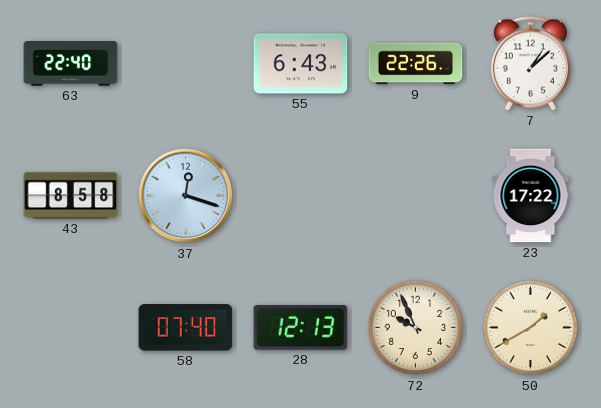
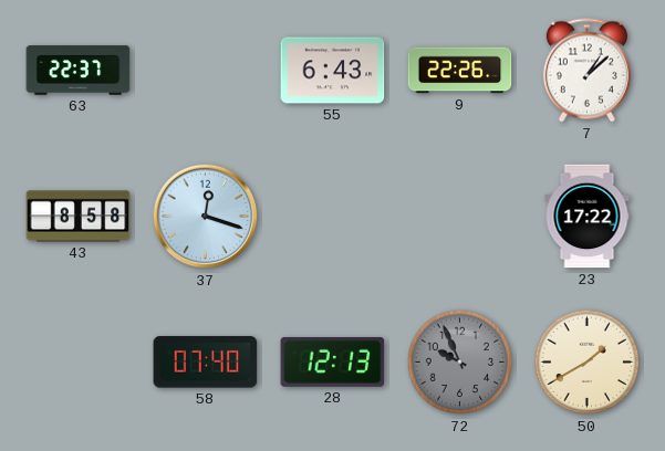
63: 22:40 -> 22:37 (79, 71)
72 dial: cream -> grey (460, 363)
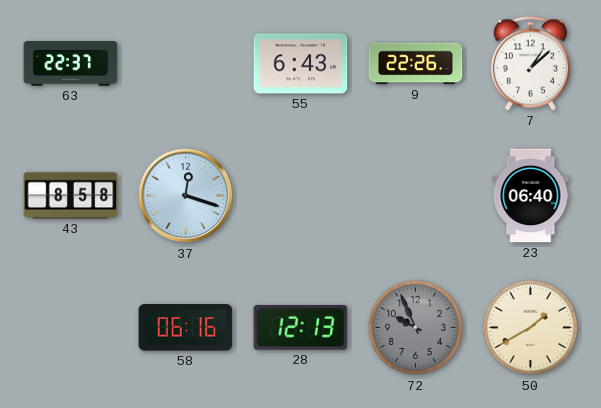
23: 17:22 -> 06:40 (531, 196)
58: 07:40 -> 06:16 (186, 328)
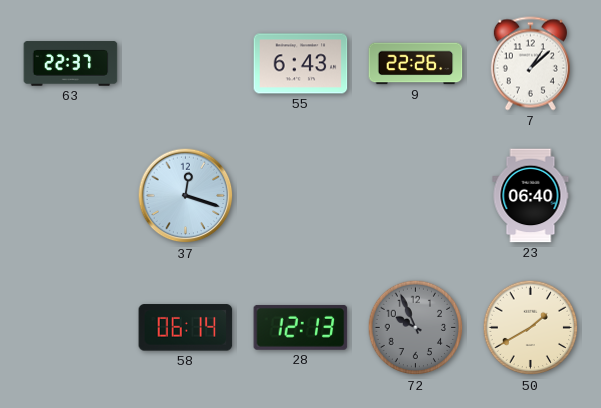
43: 8:58 -> none (71, 196)
58: 06:16 -> 06:14 (186, 328)
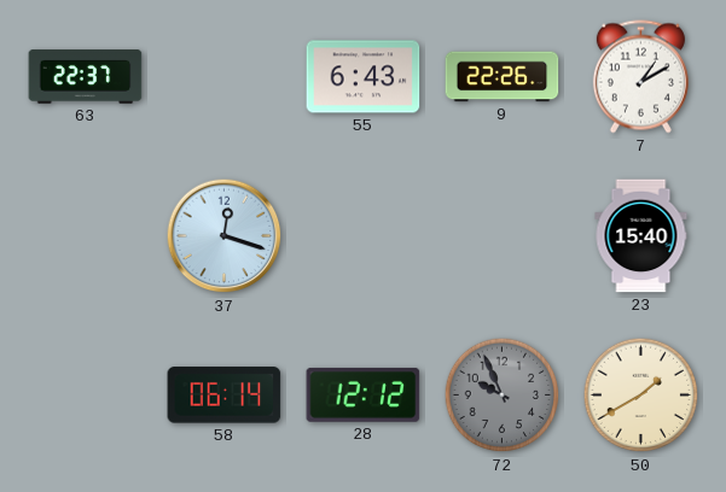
7: 1:08 -> 1:10 (640, 77)
23: 06:40 -> 15:40 (641, 236)
28: 12:13 -> 12:12 (364, 394)
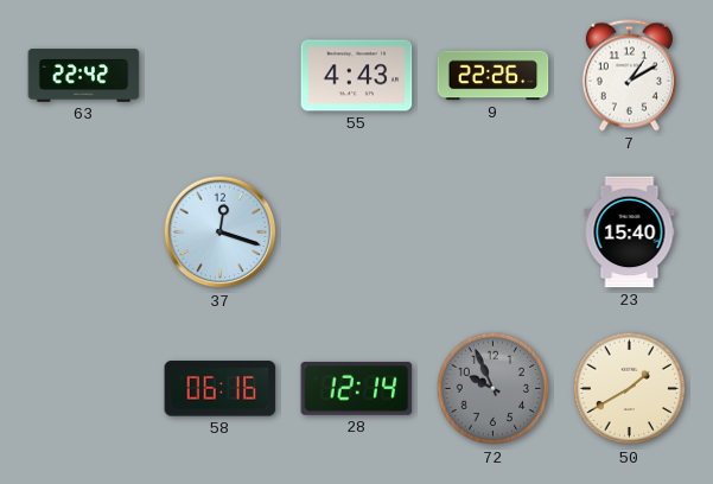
63: 22:37 -> 22:42 (84, 76)
55: 6:43 -> 4:43 (357, 76)
58: 06:14 -> 06:16 (221, 389)
28: 12:12 -> 12:14 (357, 388)
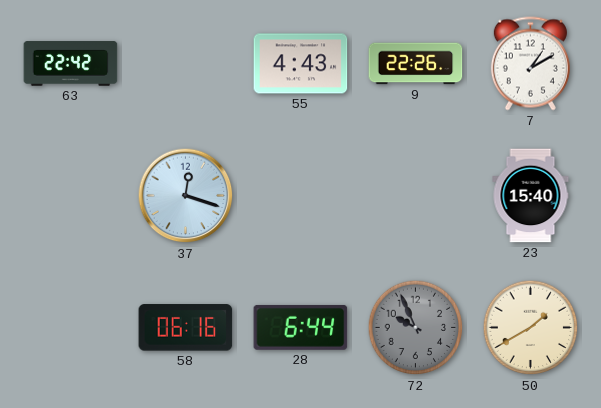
28: 12:14 -> 6:44 (301, 327)
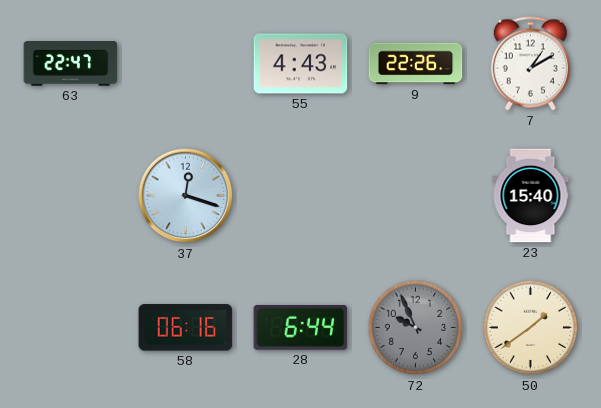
63: 22:42 -> 22:47 (71, 64)
50: 1:40 -> 1:39 (531, 328)
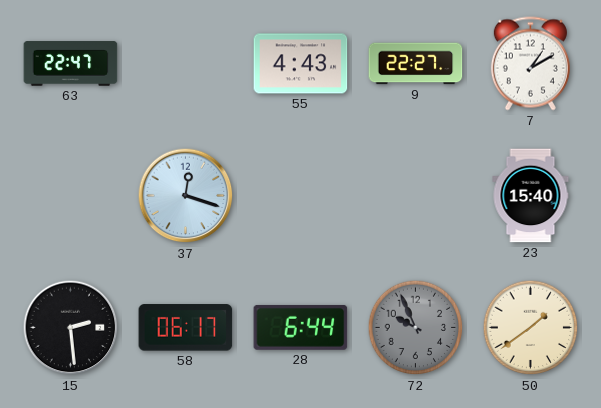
9: 22:26 -> 22:27 (416, 64)
15: none -> 2:29 (71, 328)
58: 06:16 -> 06:17 (186, 328)
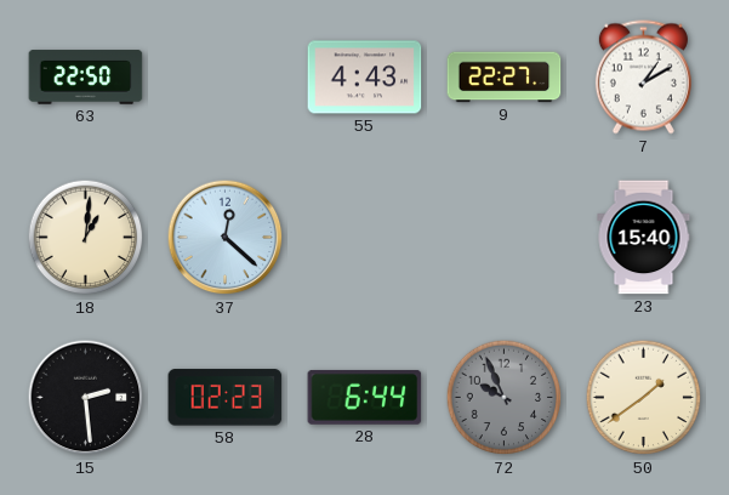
63: 22:47 -> 22:50 (86, 78)
18: none -> 1:01 (86, 238)
37: 12:18 -> 12:22 (226, 238)
58: 06:17 -> 02:23 (226, 398)
